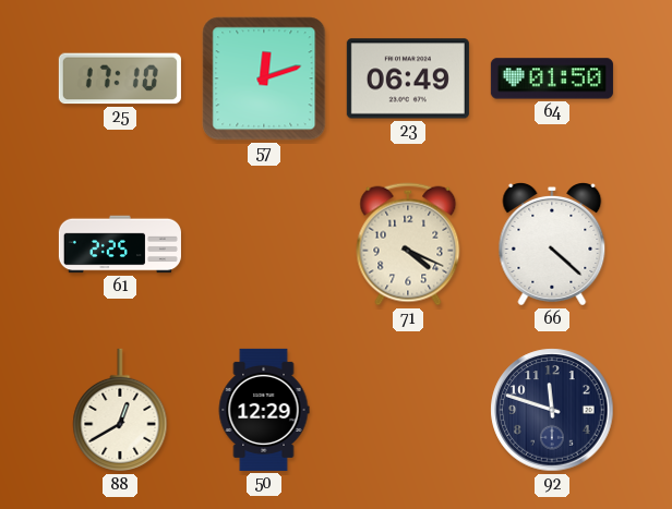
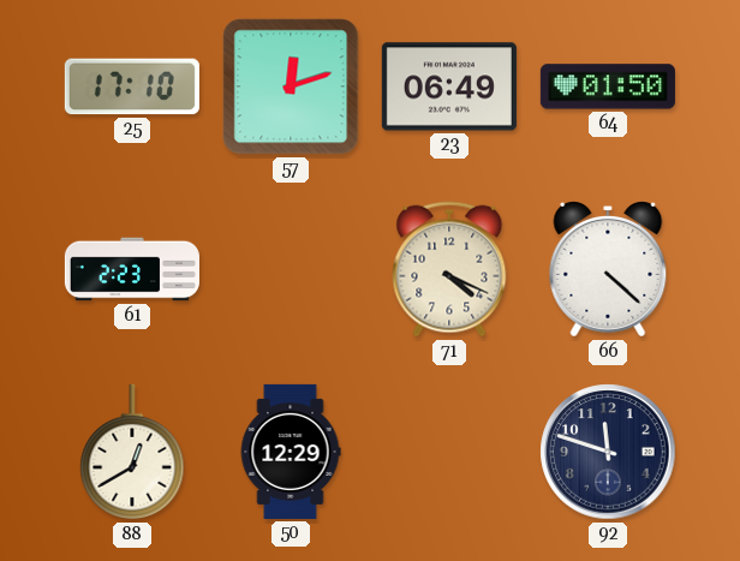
61: 2:25 -> 2:23 (132, 269)
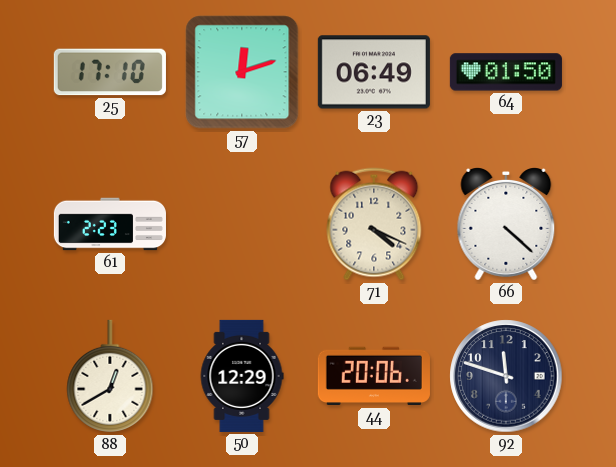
44: none -> 20:06 (374, 376)
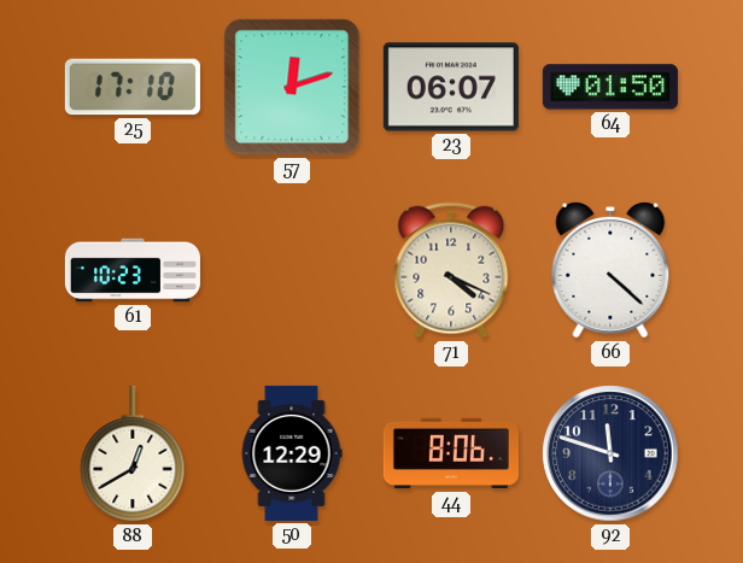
23: 06:49 -> 06:07 (451, 87)
61: 2:23 -> 10:23 (133, 270)
44: 20:06 -> 8:06 (451, 453)
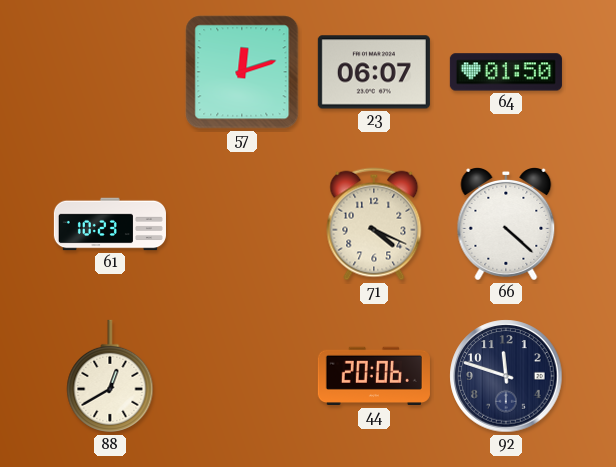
25: 17:10 -> none (133, 87)
50: 12:29 -> none (292, 453)
44: 8:06 -> 20:06 (374, 376)
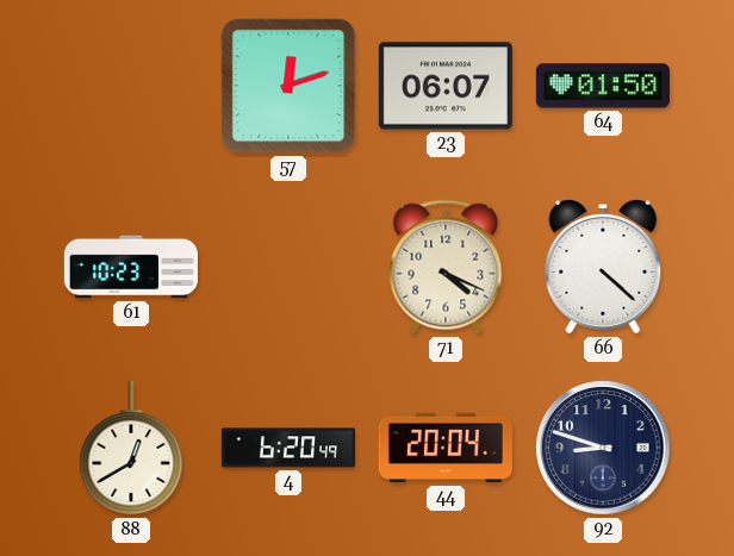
4: none -> 6:20 (288, 448)
44: 20:06 -> 20:04 (446, 448)
92: 11:48 -> 8:48 (603, 448)
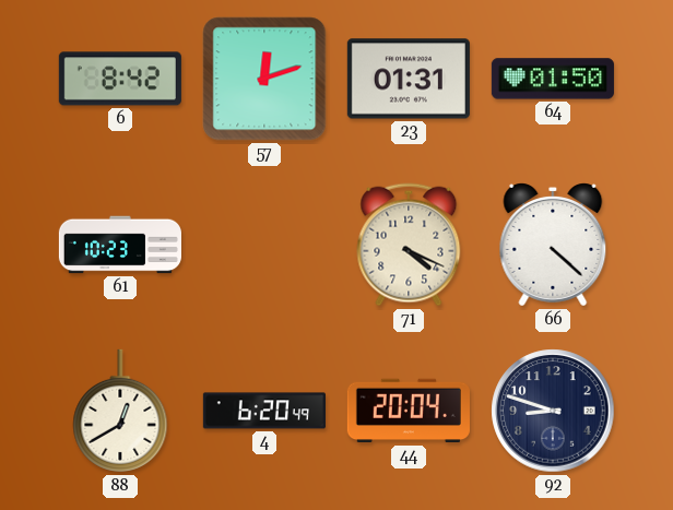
6: none -> 8:42 (120, 79)
23: 06:07 -> 01:31 (409, 79)
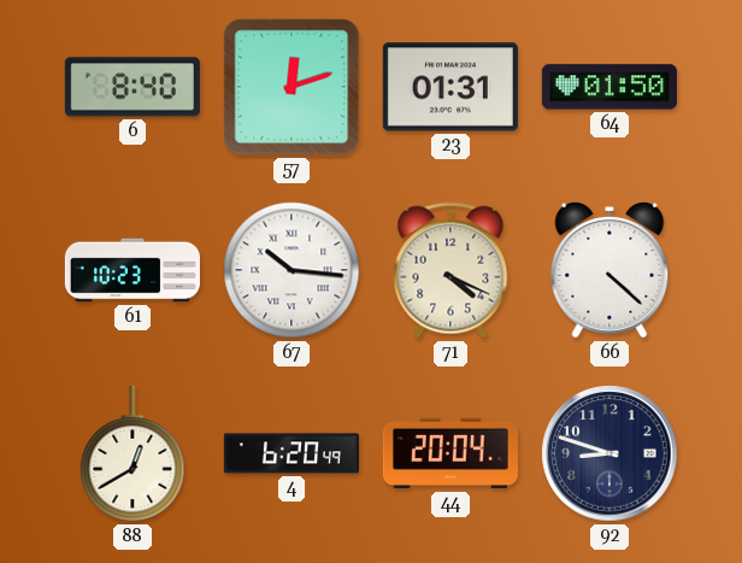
6: 8:42 -> 8:40 (132, 87)
67: none -> 10:16 (291, 270)
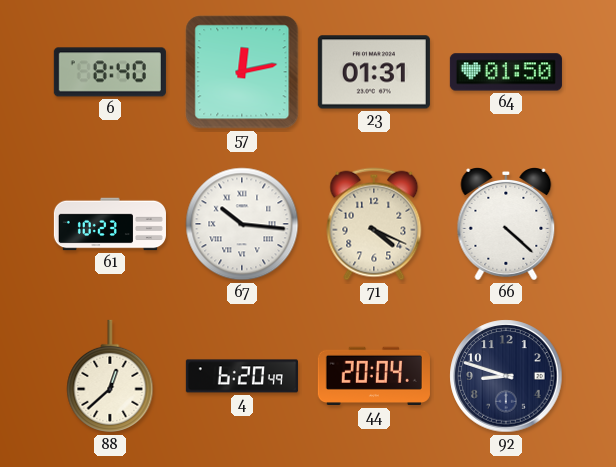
57: 12:12 -> 12:13 (242, 72)
88: 12:40 -> 12:38 (110, 376)
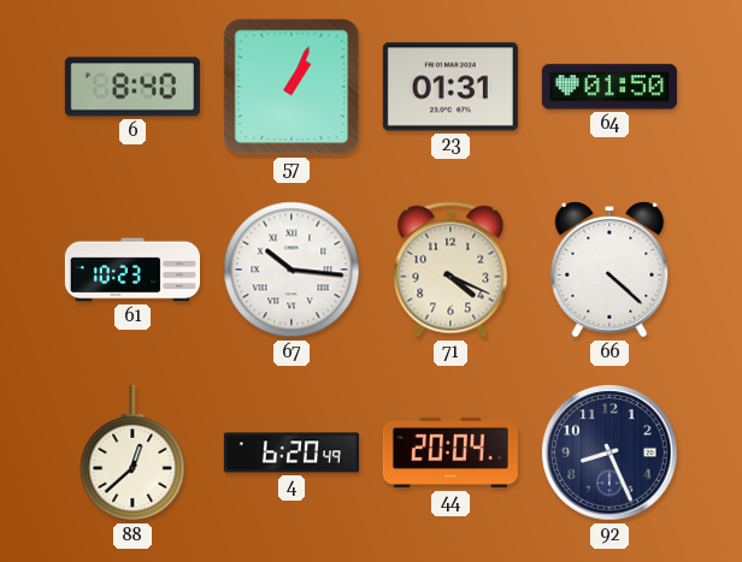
57: 12:13 -> 1:04 (291, 87)
92: 8:48 -> 8:26 (609, 452)
